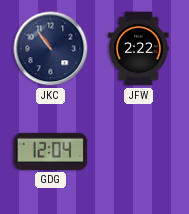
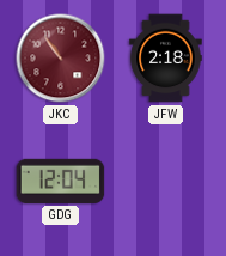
JKC dial: navy -> burgundy (61, 59)
JFW: 2:22 -> 2:18 (166, 59)
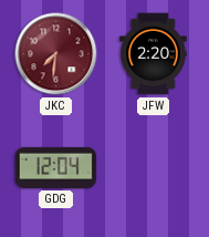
JKC: 10:54 -> 7:31 (56, 54)
JFW: 2:18 -> 2:20 (154, 54)
